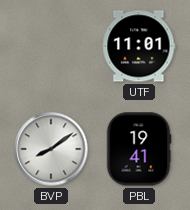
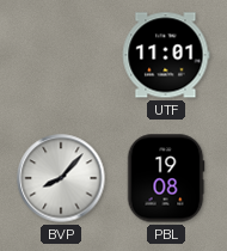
BVP: 8:09 -> 8:07 (61, 178)
PBL: 19:41 -> 19:08 (166, 178)
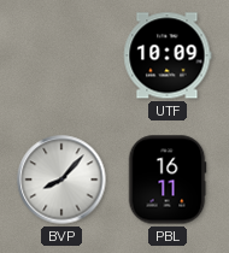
UTF: 11:01 -> 10:09 (168, 55)
PBL: 19:08 -> 16:11 (168, 180)
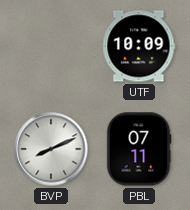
BVP: 8:07 -> 8:11 (51, 149)
PBL: 16:11 -> 07:11 (139, 149)
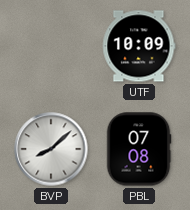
BVP: 8:11 -> 8:08 (51, 149)
PBL: 07:11 -> 07:08 (139, 149)
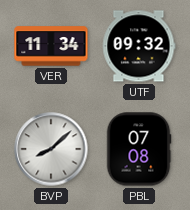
VER: none -> 11:34 (51, 46)
UTF: 10:09 -> 09:32 (139, 46)
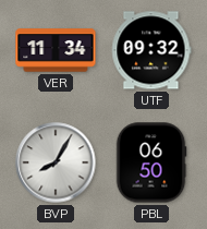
BVP: 8:08 -> 8:05 (56, 162)
PBL: 07:08 -> 06:50 (151, 162)
